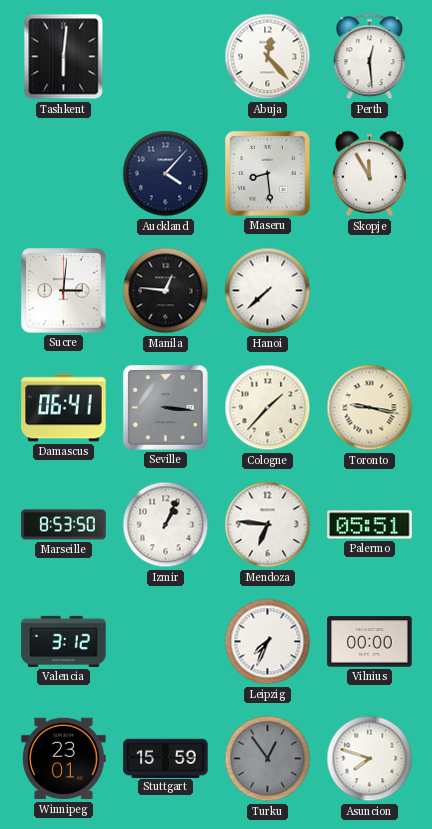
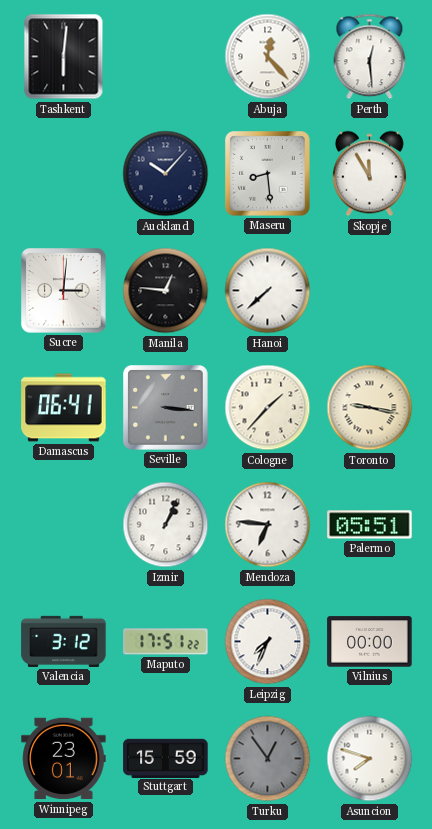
Auckland: 4:07 -> 10:07 (166, 174)
Marseille: 8:53 -> none (64, 525)
Maputo: none -> 17:51 (166, 642)
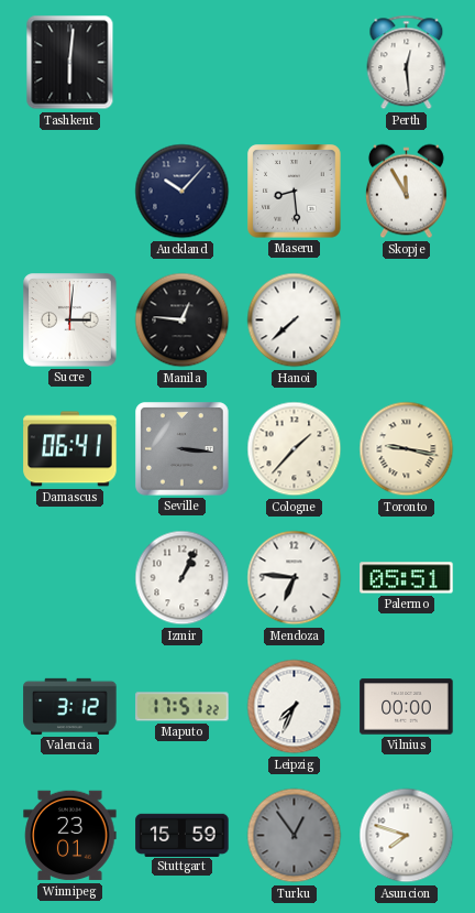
Abuja: 12:23 -> none (268, 57)
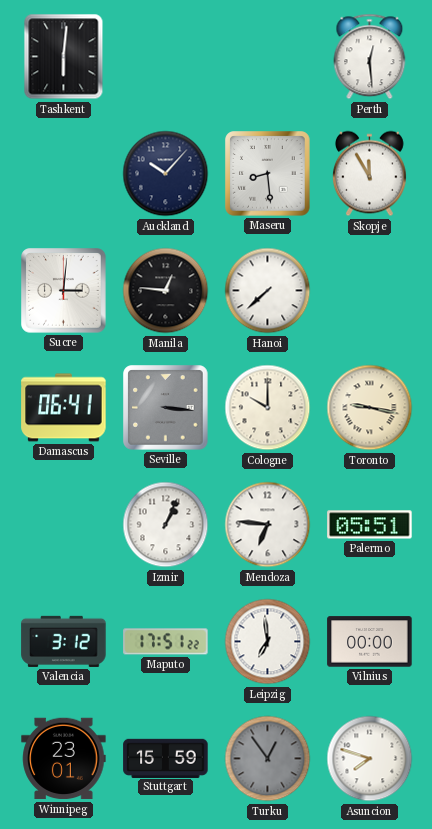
Cologne: 1:37 -> 10:00 (268, 408)
Leipzig: 7:34 -> 6:59 (268, 642)
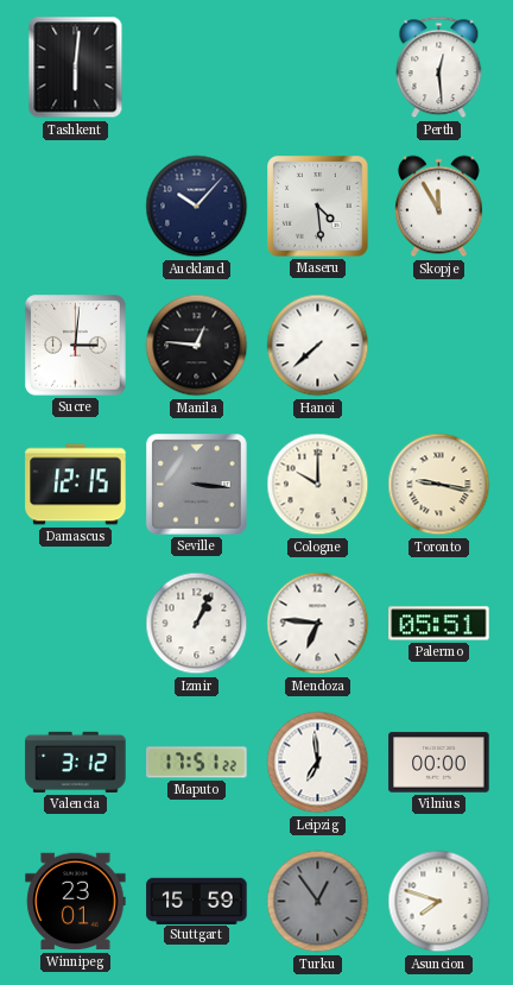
Maseru: 8:29 -> 4:29 (318, 207)
Damascus: 06:41 -> 12:15 (76, 485)
